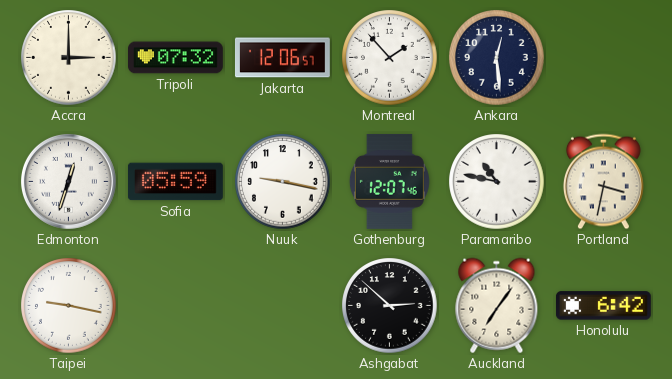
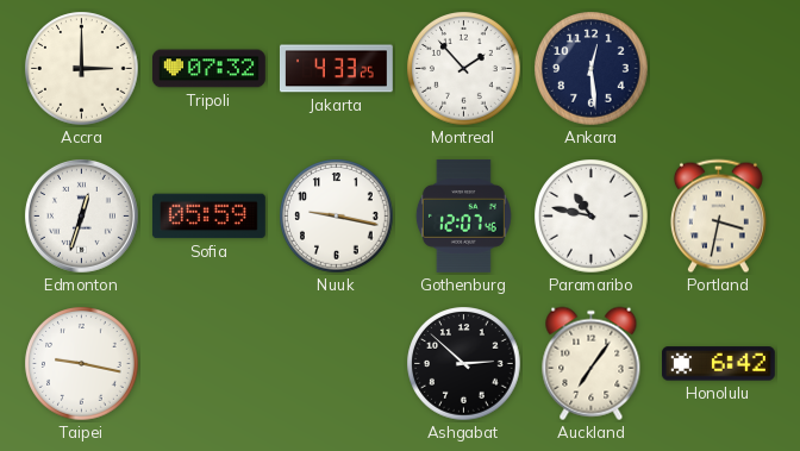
Jakarta: 12:06 -> 4:33 (336, 69)
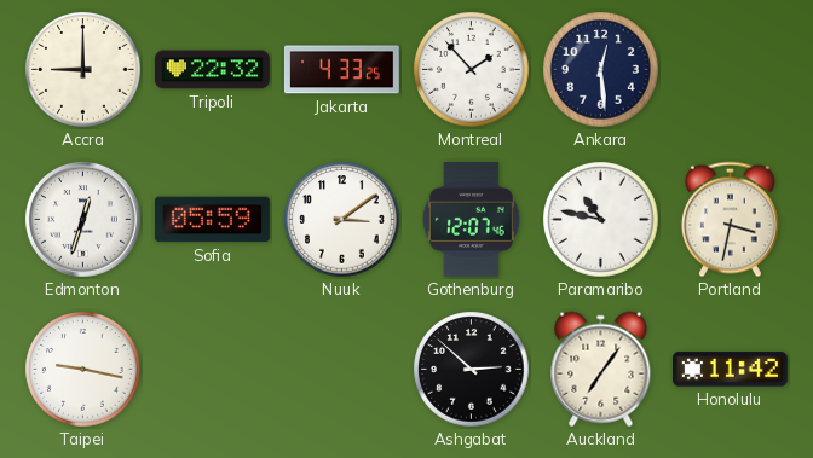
Accra: 3:00 -> 9:00 (83, 70)
Tripoli: 07:32 -> 22:32 (212, 70)
Nuuk: 9:17 -> 3:09 (342, 220)
Honolulu: 6:42 -> 11:42 (730, 370)
